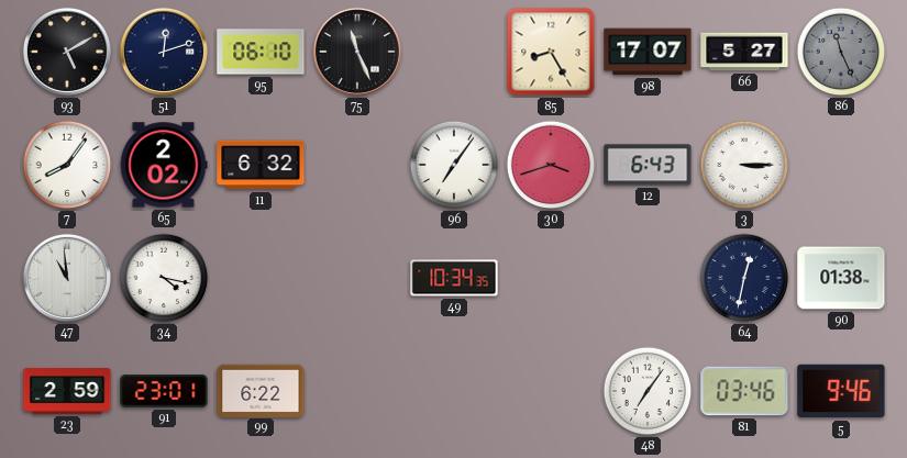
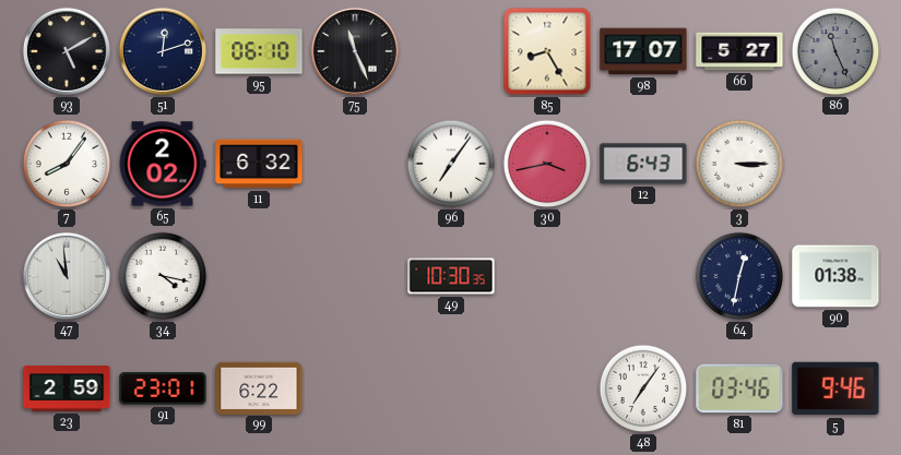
30: 3:42 -> 3:43 (547, 164)
49: 10:34 -> 10:30 (451, 276)
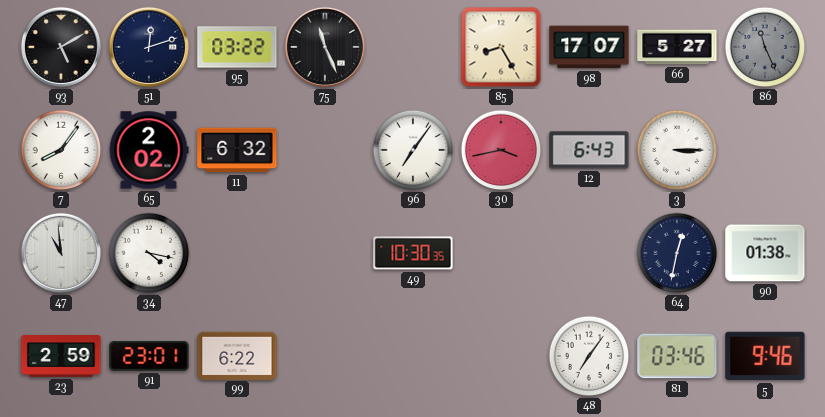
95: 06:10 -> 03:22 (237, 47)
